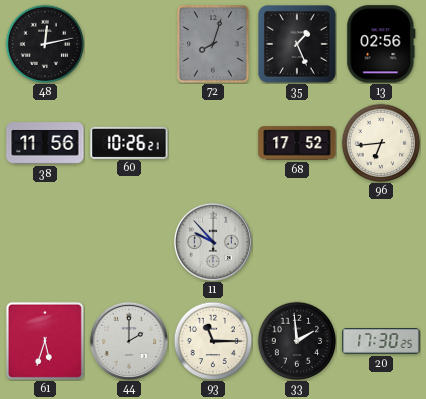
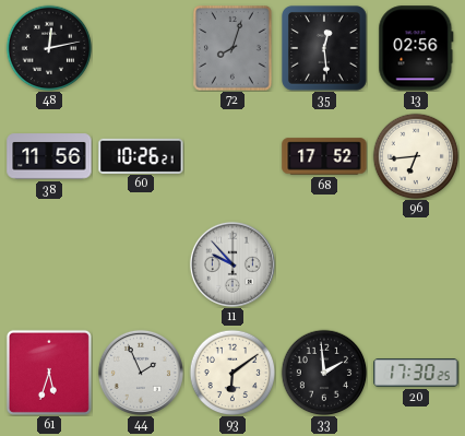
35: 1:26 -> 12:29 (324, 48)
44: 2:00 -> 1:56 (141, 373)
93: 11:15 -> 6:09 (233, 373)
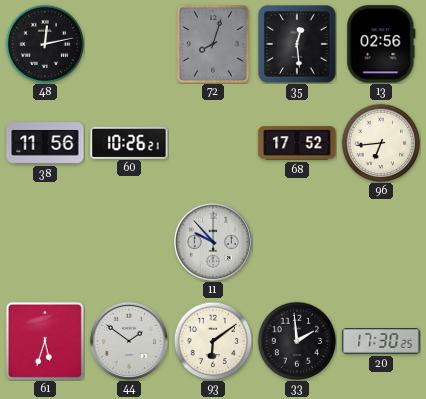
44: 1:56 -> 1:51 (129, 341)
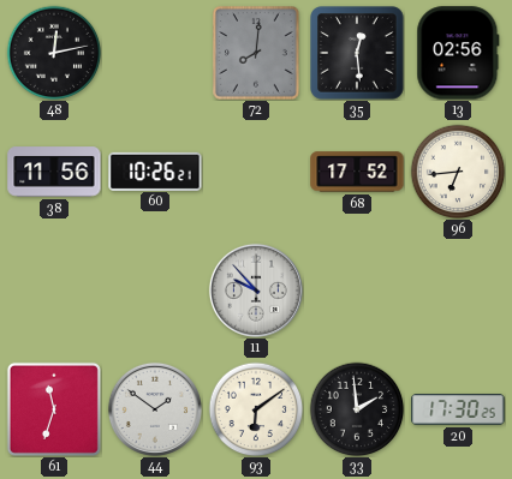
72: 8:03 -> 8:01 (257, 54)
61: 5:33 -> 11:33 (54, 409)
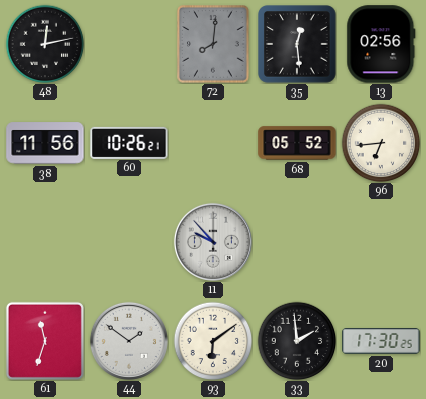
68: 17:52 -> 05:52 (297, 143)
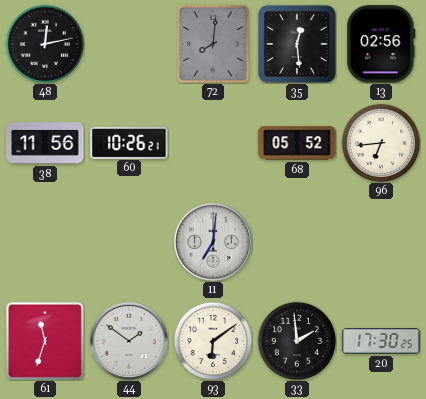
11: 9:53 -> 7:01 (213, 242)
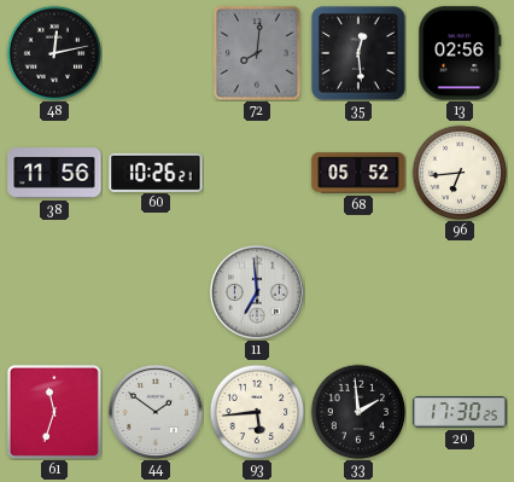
11: 7:01 -> 6:59 (257, 292)
93: 6:09 -> 5:44 (257, 412)
